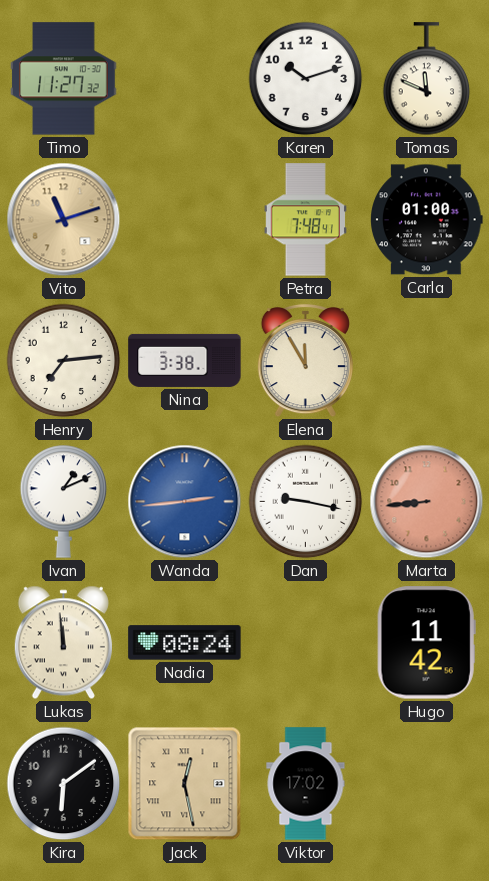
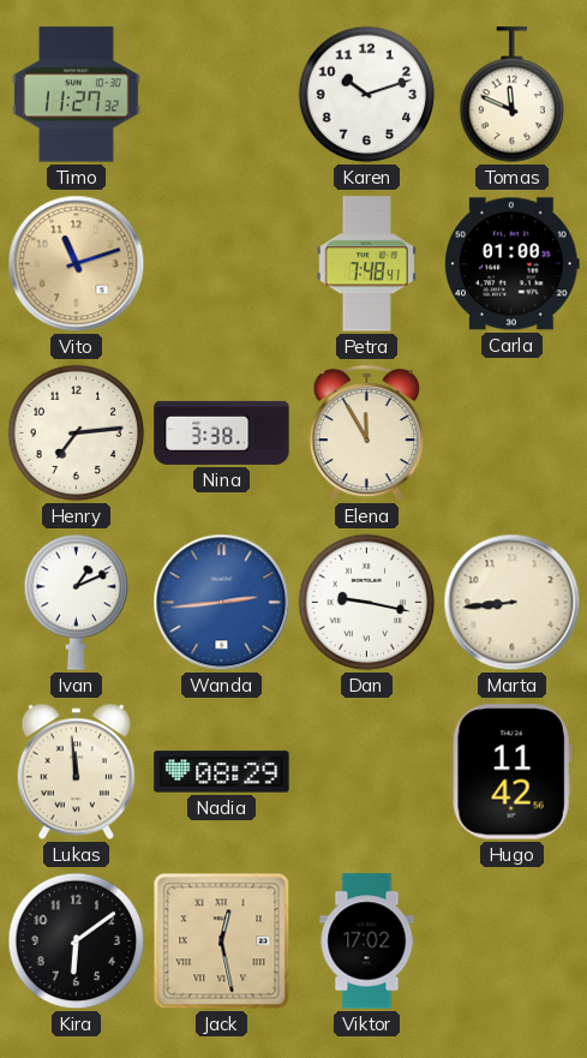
Marta dial: salmon -> cream (513, 603)
Nadia: 08:24 -> 08:29 (222, 772)
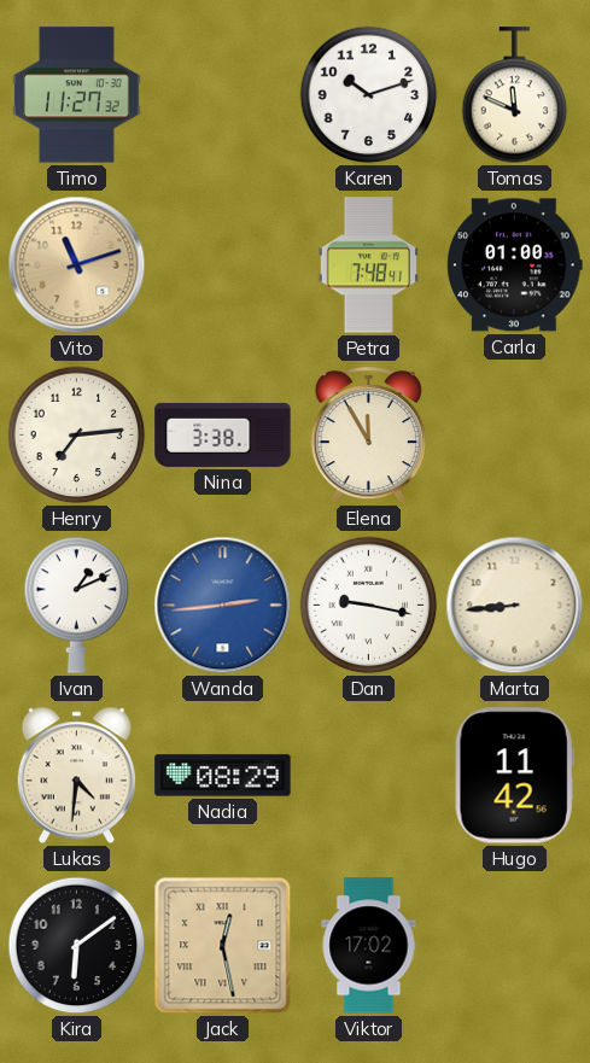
Lukas: 11:59 -> 4:31 (76, 776)
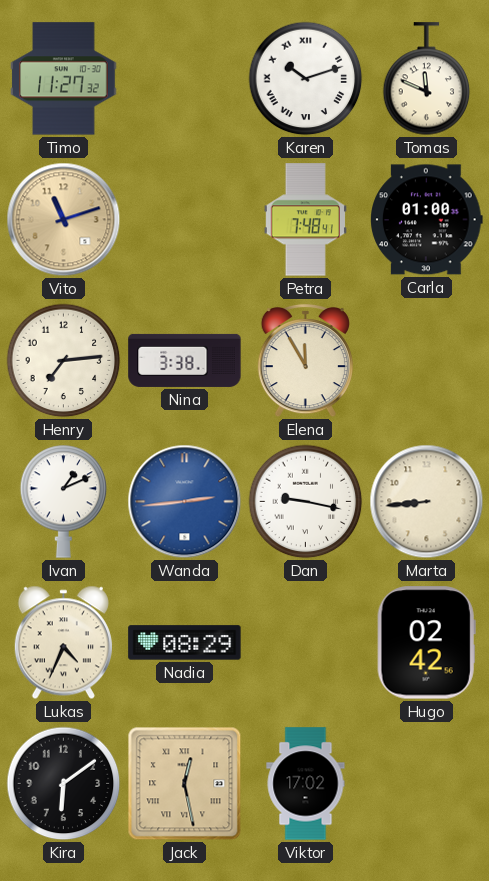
Karen numerals: Arabic -> Roman (306, 79)
Lukas: 4:31 -> 4:34 (63, 643)
Hugo: 11:42 -> 02:42 (426, 643)
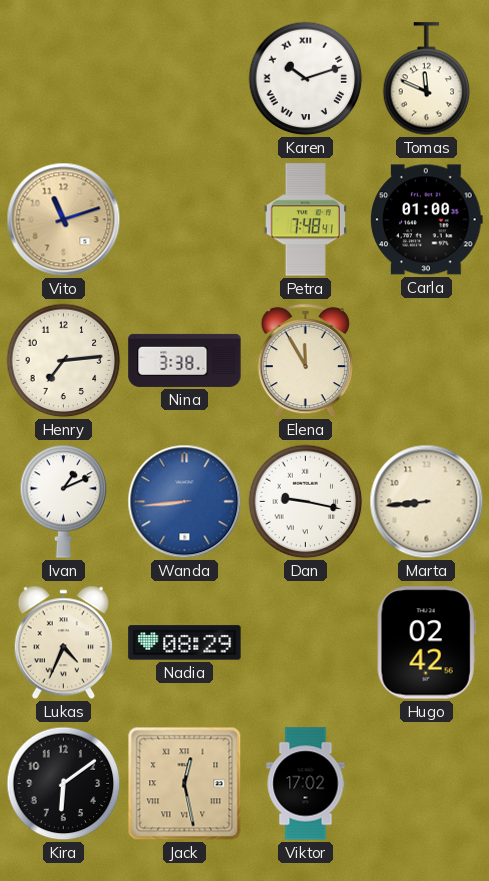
Timo: 11:27 -> none (64, 79)
Wanda: 2:44 -> 8:44 (185, 502)
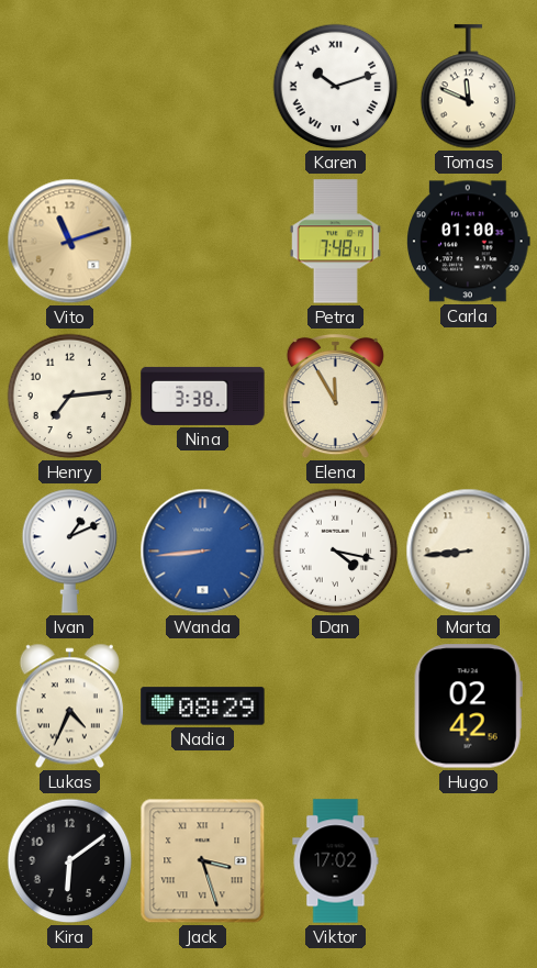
Dan: 9:17 -> 4:17 (336, 552)
Jack: 12:28 -> 3:27 (203, 861)
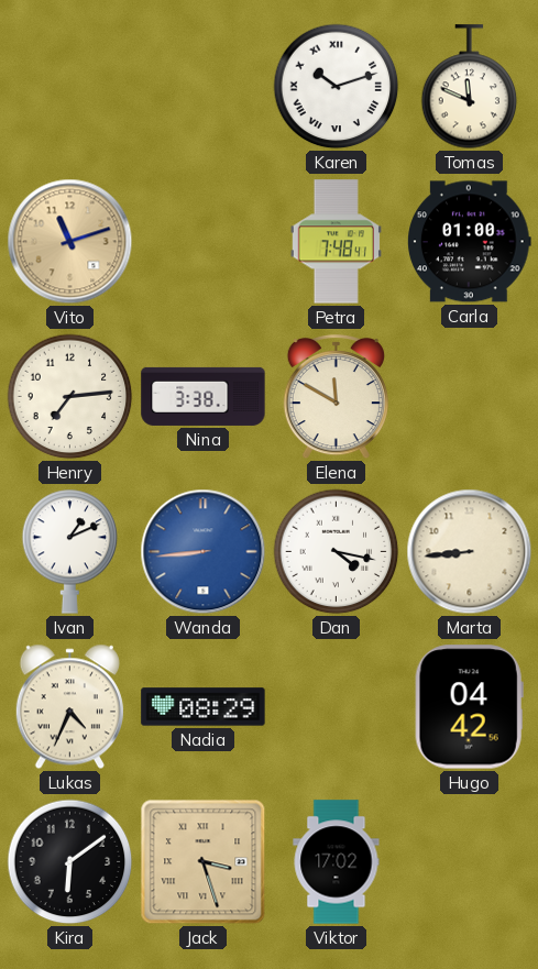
Elena: 11:55 -> 11:50 (336, 397)
Hugo: 02:42 -> 04:42 (469, 707)
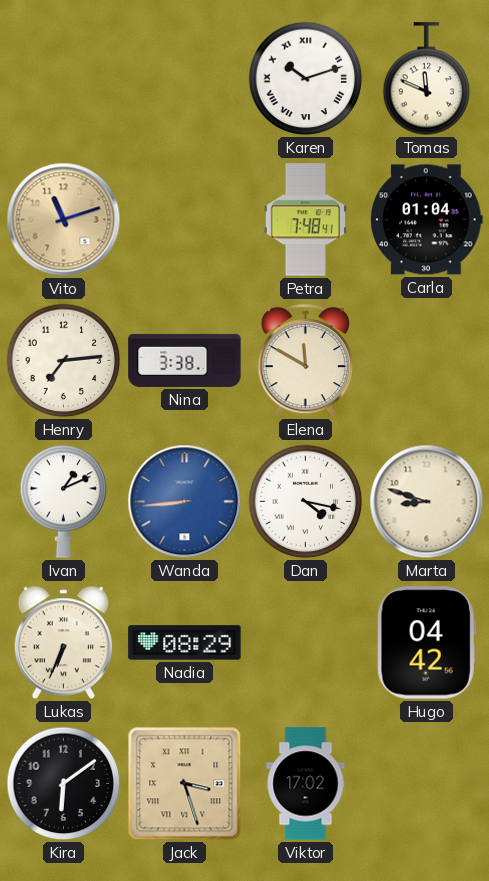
Carla: 01:00 -> 01:04 (427, 220)
Marta: 8:44 -> 8:48 (427, 502)
Lukas: 4:34 -> 6:34 (63, 643)
